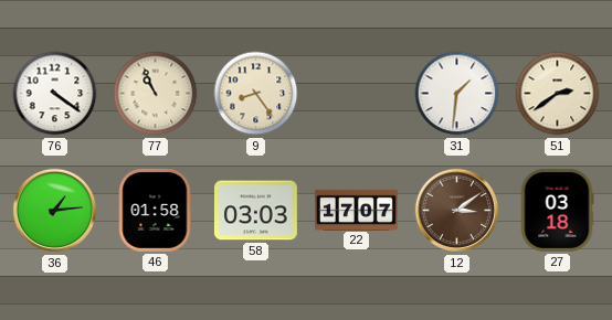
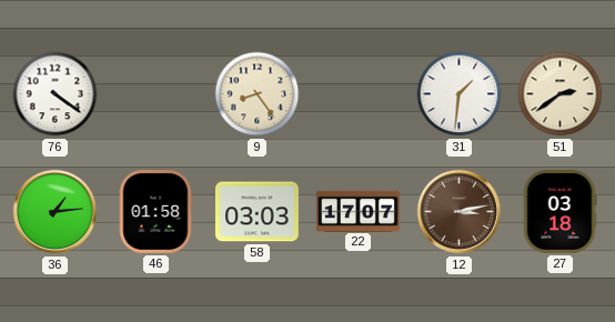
77: 10:56 -> none (156, 94)
12: 3:09 -> 3:13 (460, 212)
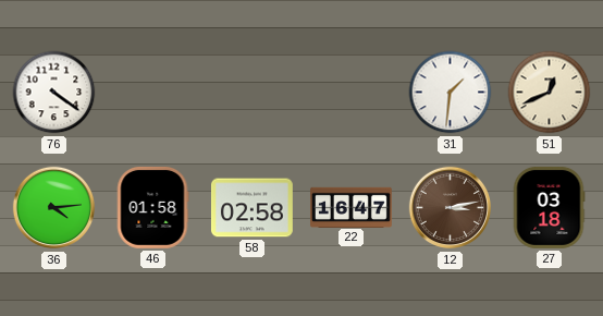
9: 8:24 -> none (258, 94)
51: 2:39 -> 12:41 (550, 93)
36: 1:14 -> 4:14 (54, 208)
58: 03:03 -> 02:58 (251, 208)
22: 17:07 -> 16:47 (352, 207)
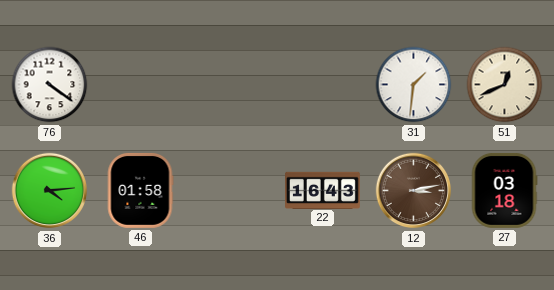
58: 02:58 -> none (251, 208)
22: 16:47 -> 16:43 (323, 190)
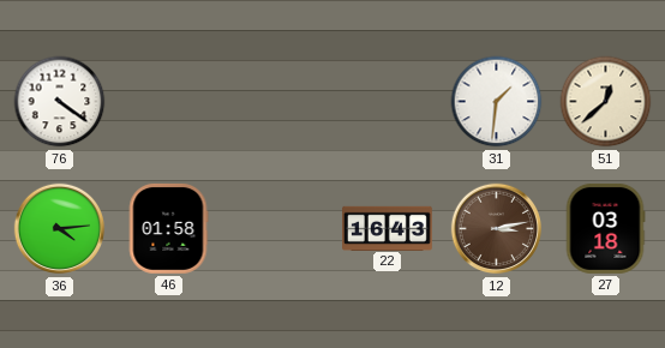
51: 12:41 -> 12:38 (606, 102)
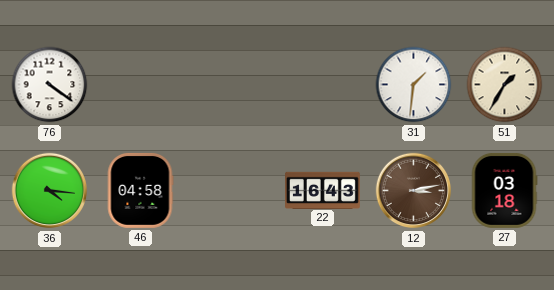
51: 12:38 -> 1:35 (505, 85)
36: 4:14 -> 4:16 (50, 191)
46: 01:58 -> 04:58 (140, 190)
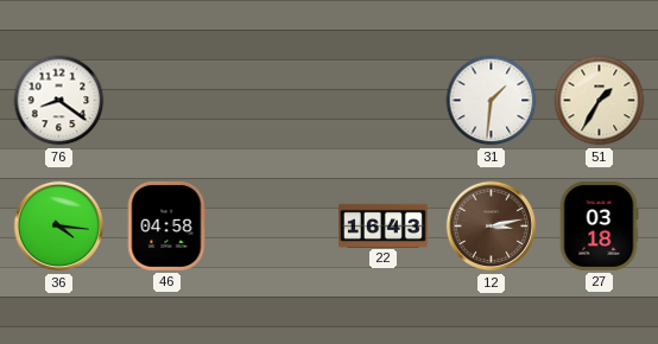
76: 4:21 -> 8:21 (59, 101)
